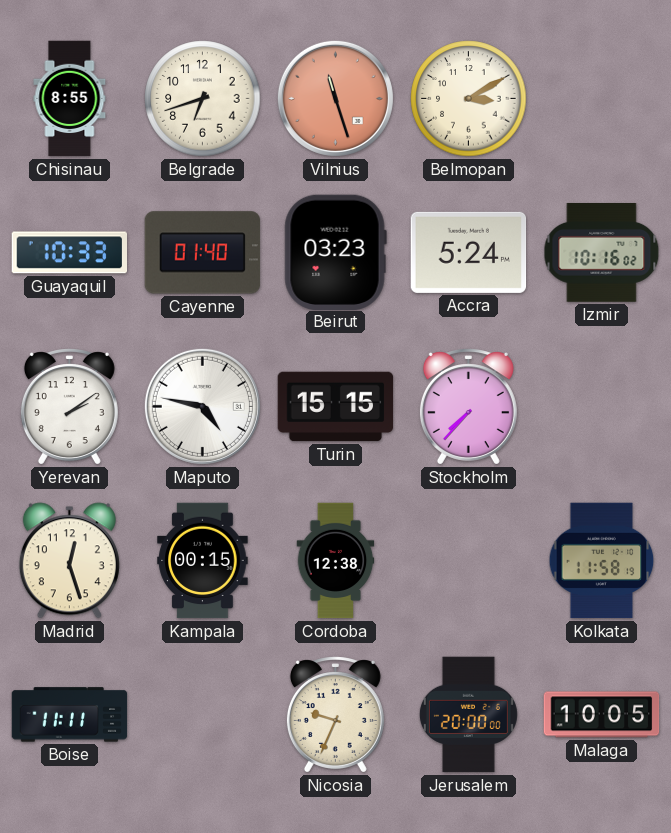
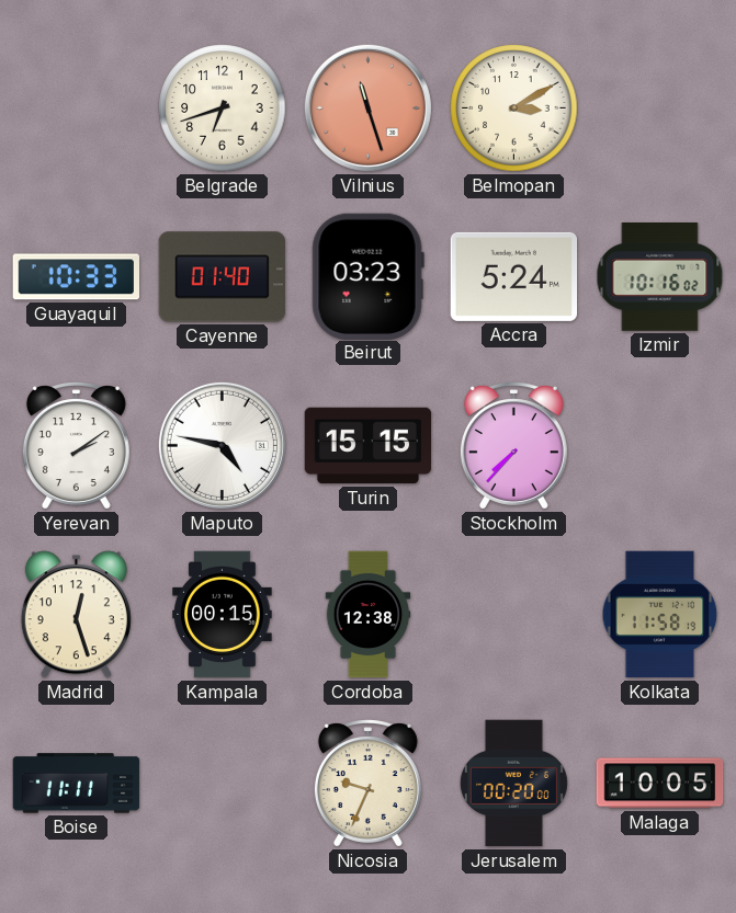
Chisinau: 8:55 -> none (70, 99)
Jerusalem: 20:00 -> 00:20 (513, 784)
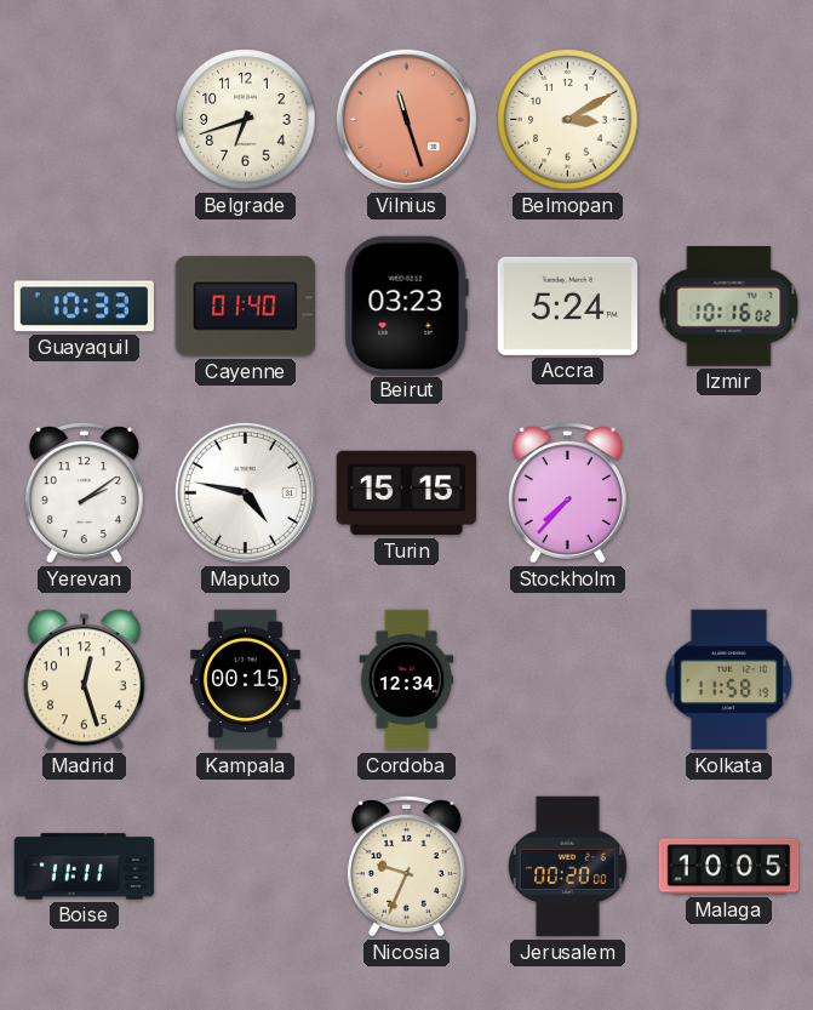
Cordoba: 12:38 -> 12:34 (407, 680)
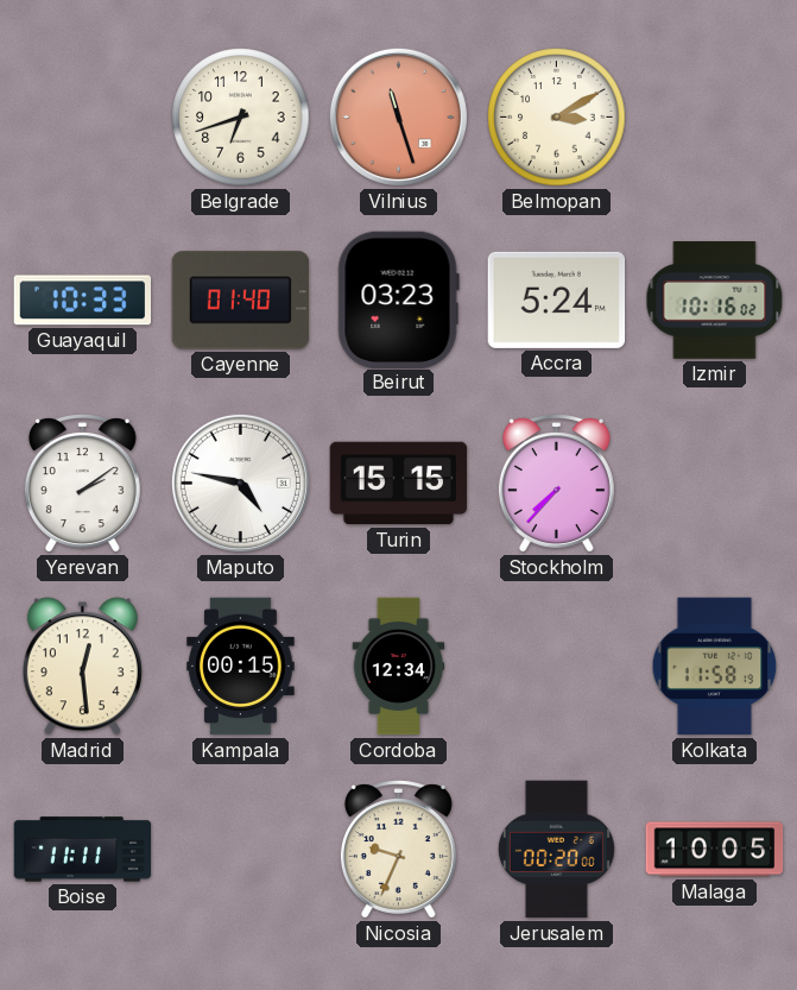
Madrid: 12:27 -> 12:29 (82, 667)
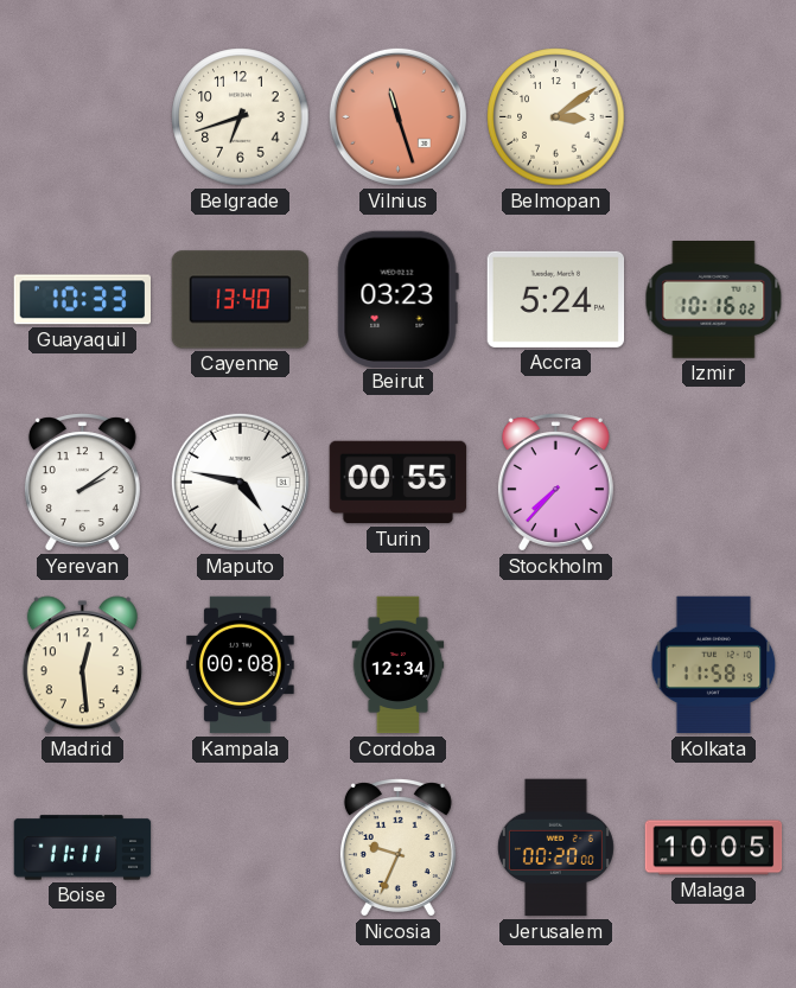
Belmopan: 3:10 -> 3:09 (556, 117)
Cayenne: 01:40 -> 13:40 (241, 300)
Turin: 15:15 -> 00:55 (399, 483)
Kampala: 00:15 -> 00:08 (241, 665)
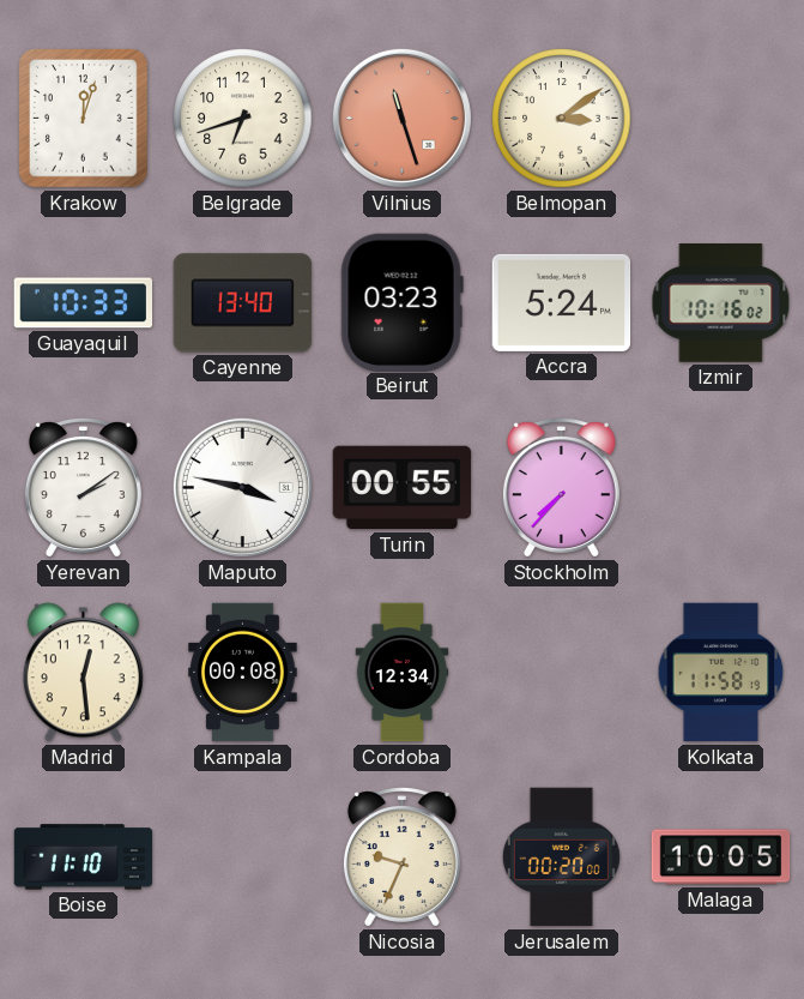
Krakow: none -> 12:03 (84, 119)
Maputo: 4:47 -> 3:47 (242, 487)
Boise: 11:11 -> 11:10 (84, 857)
